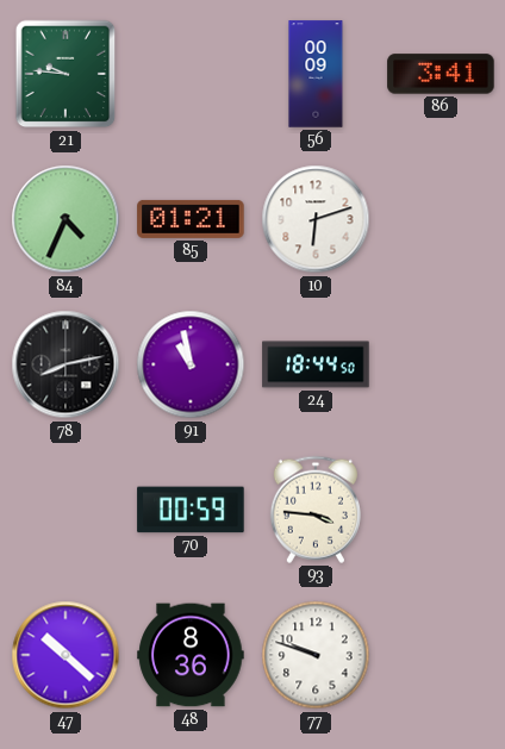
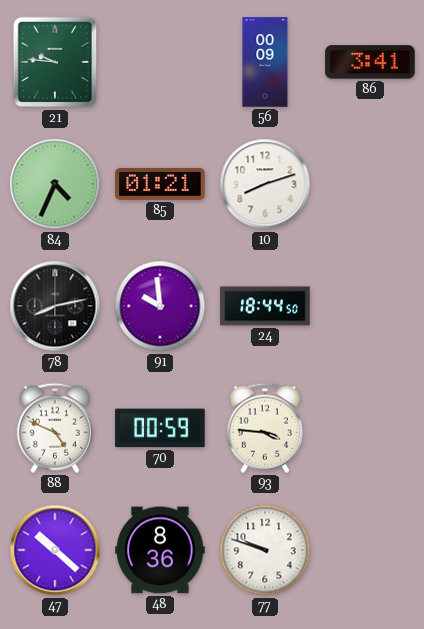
10: 6:12 -> 8:12 (265, 184)
91: 10:58 -> 9:59 (160, 306)
88: none -> 4:49 (55, 428)
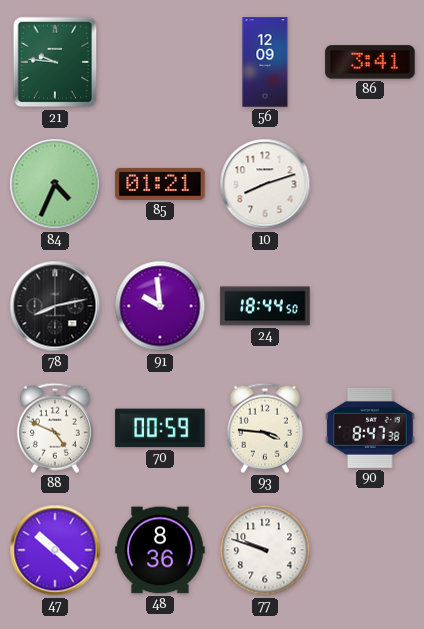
56: 00:09 -> 12:09 (265, 62)
90: none -> 8:47 (370, 428)
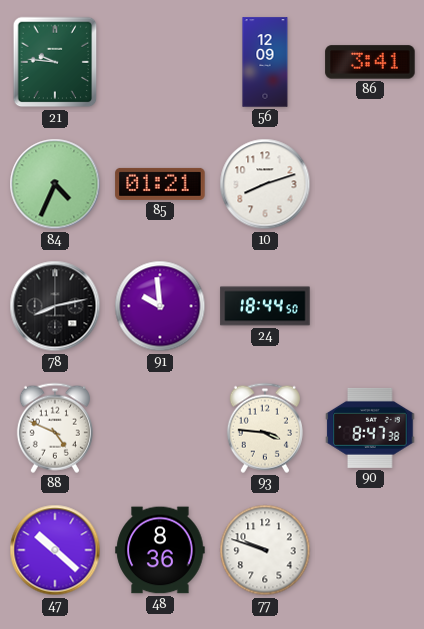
70: 00:59 -> none (160, 428)
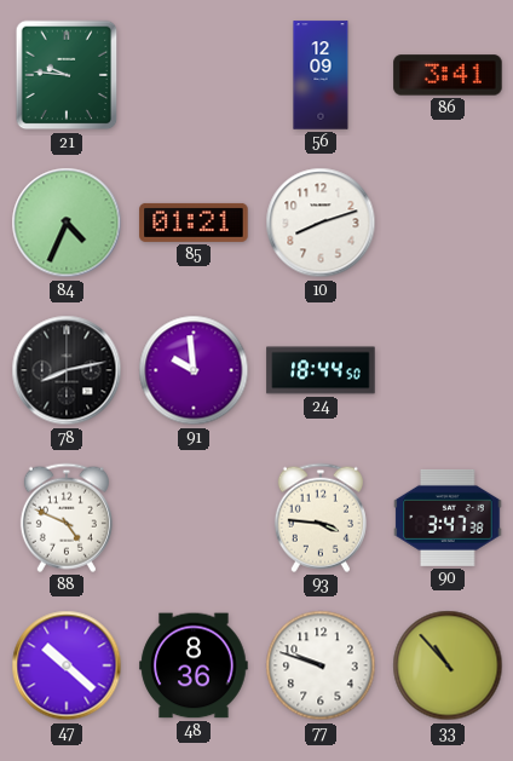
90: 8:47 -> 3:47 (448, 518)
33: none -> 10:53 (448, 665)
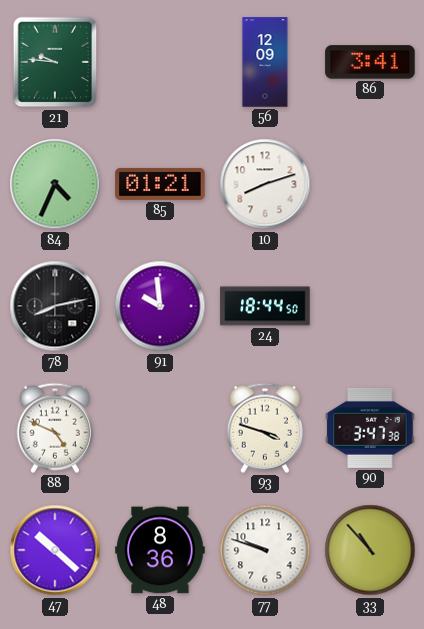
93: 3:46 -> 3:48 (265, 428)
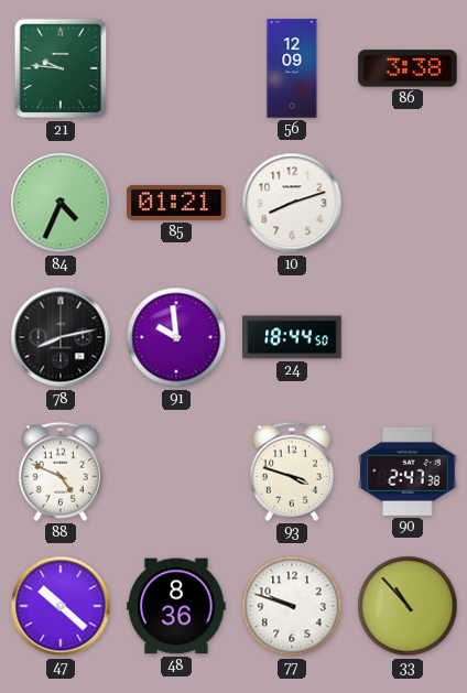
86: 3:41 -> 3:38 (408, 68)
90: 3:47 -> 2:47 (408, 472)
